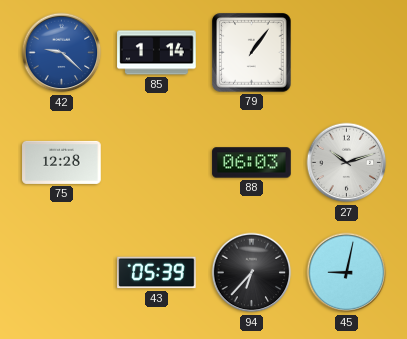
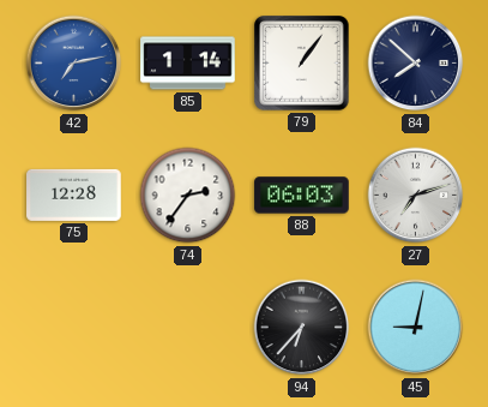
42: 9:22 -> 7:13 (74, 64)
84: none -> 7:52 (416, 64)
74: none -> 2:36 (188, 196)
27: 10:12 -> 7:12 (416, 196)
43: 05:39 -> none (157, 273)
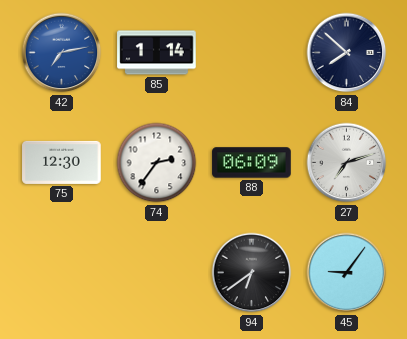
79: 1:06 -> none (302, 64)
75: 12:28 -> 12:30 (62, 162)
88: 06:03 -> 06:09 (252, 163)
94: 6:37 -> 6:39 (252, 273)
45: 9:02 -> 9:06 (347, 273)
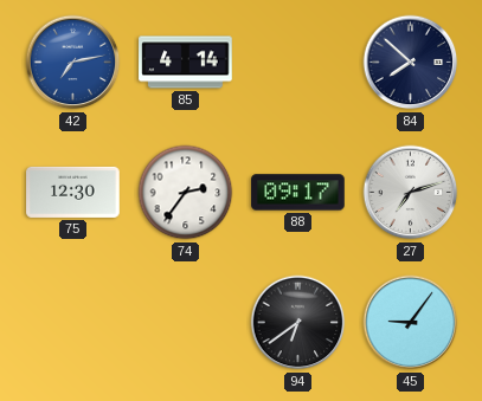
85: 1:14 -> 4:14 (186, 63)
88: 06:09 -> 09:17 (298, 193)
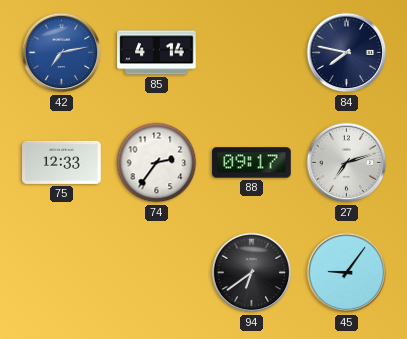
84: 7:52 -> 7:47 (347, 53)
75: 12:30 -> 12:33 (62, 162)
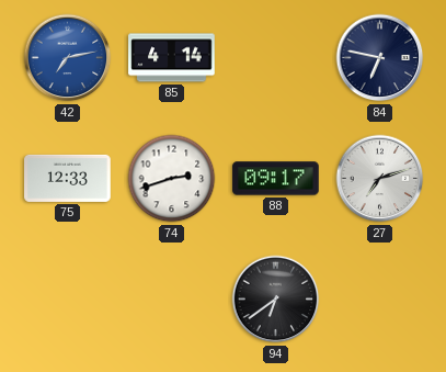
84: 7:47 -> 6:47 (380, 58)
74: 2:36 -> 2:42 (172, 179)
45: 9:06 -> none (347, 273)
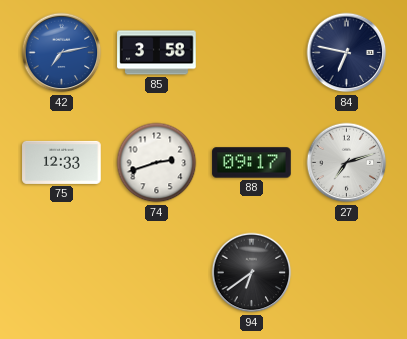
85: 4:14 -> 3:58 (157, 53)
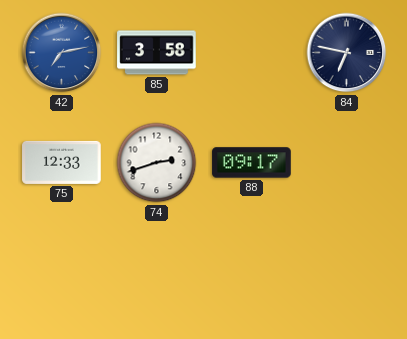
27: 7:12 -> none (347, 163)
94: 6:39 -> none (252, 273)
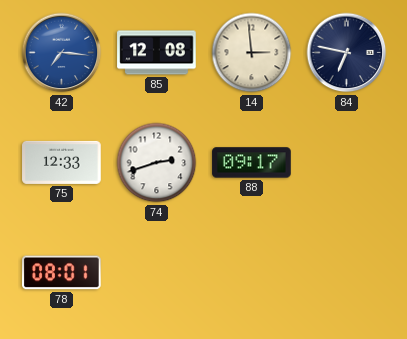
42: 7:13 -> 7:16 (62, 53)
85: 3:58 -> 12:08 (157, 53)
14: none -> 2:59 (252, 53)
78: none -> 08:01 (62, 273)
